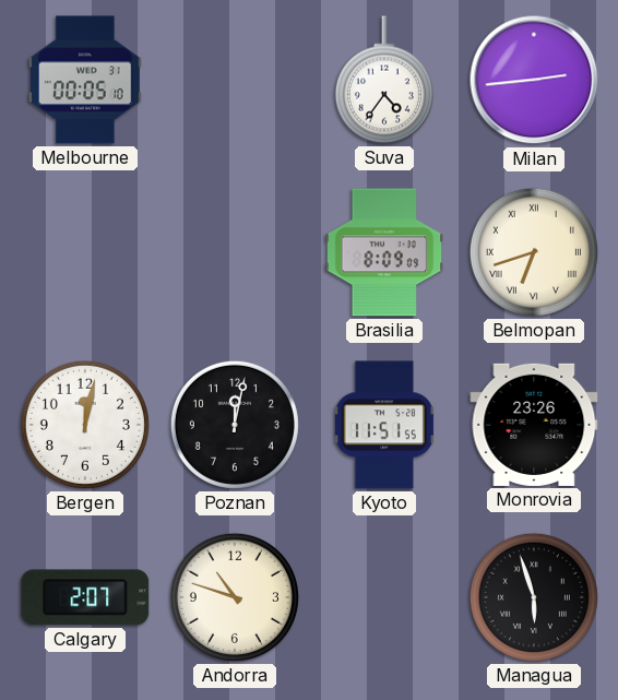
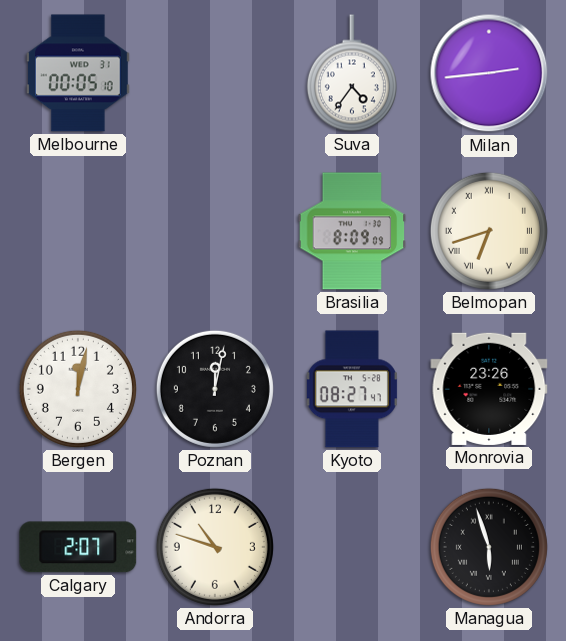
Kyoto: 11:51 -> 08:27 (352, 389)
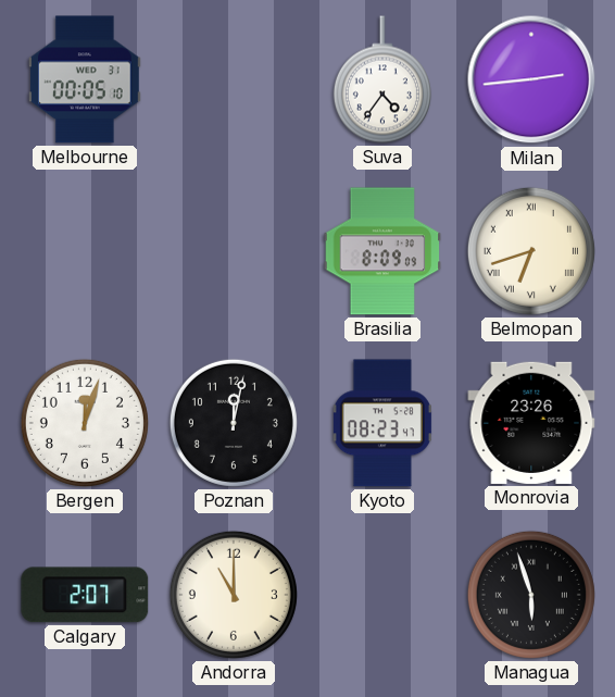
Bergen: 12:02 -> 12:03 (85, 423)
Kyoto: 08:27 -> 08:23 (382, 423)
Andorra: 10:48 -> 11:00 (234, 595)
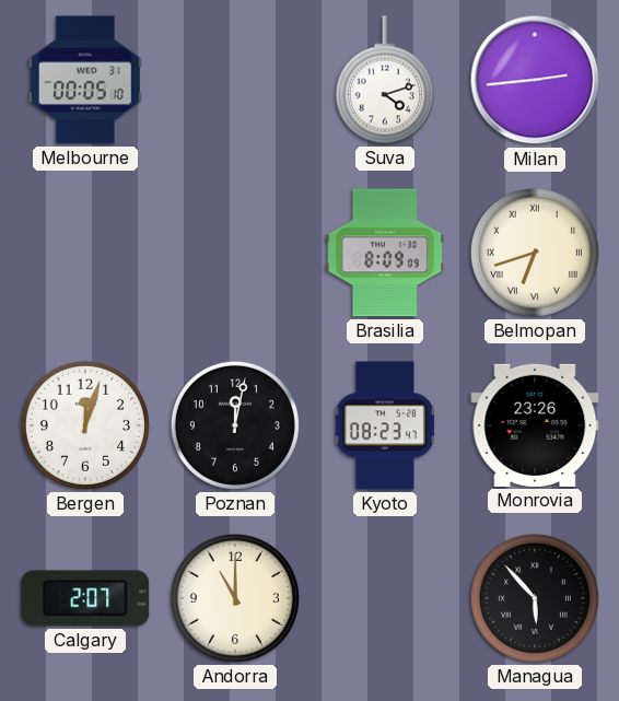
Suva: 4:36 -> 4:12 (385, 80)
Managua: 5:57 -> 5:53 (535, 598)
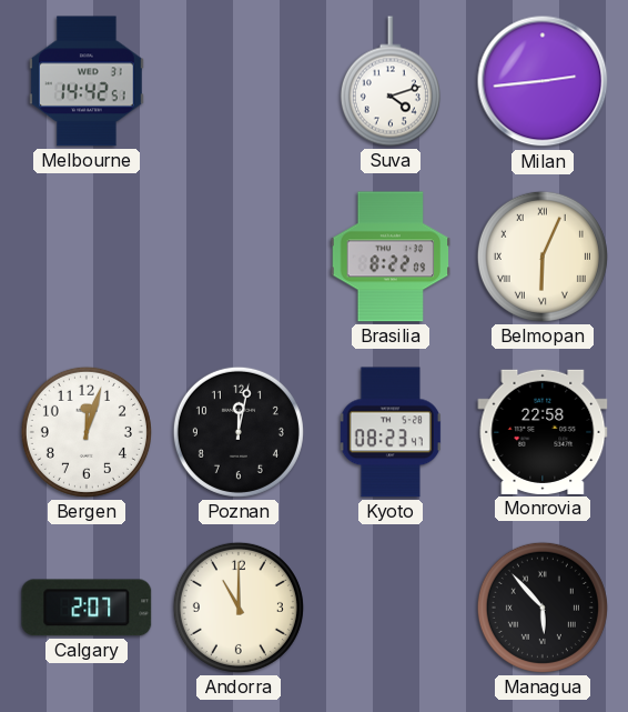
Melbourne: 00:05 -> 14:42 (88, 81)
Brasilia: 8:09 -> 8:22 (391, 257)
Belmopan: 6:42 -> 6:04 (543, 257)
Monrovia: 23:26 -> 22:58 (543, 432)
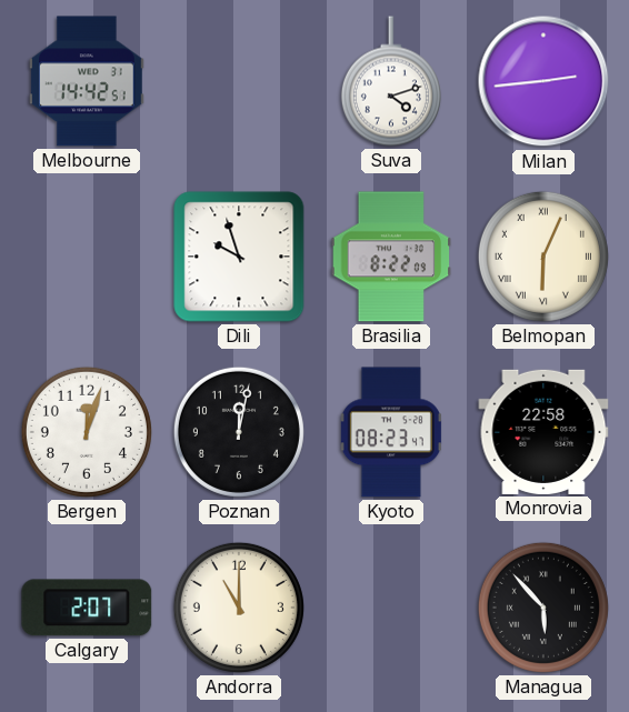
Dili: none -> 9:57 (239, 257)
